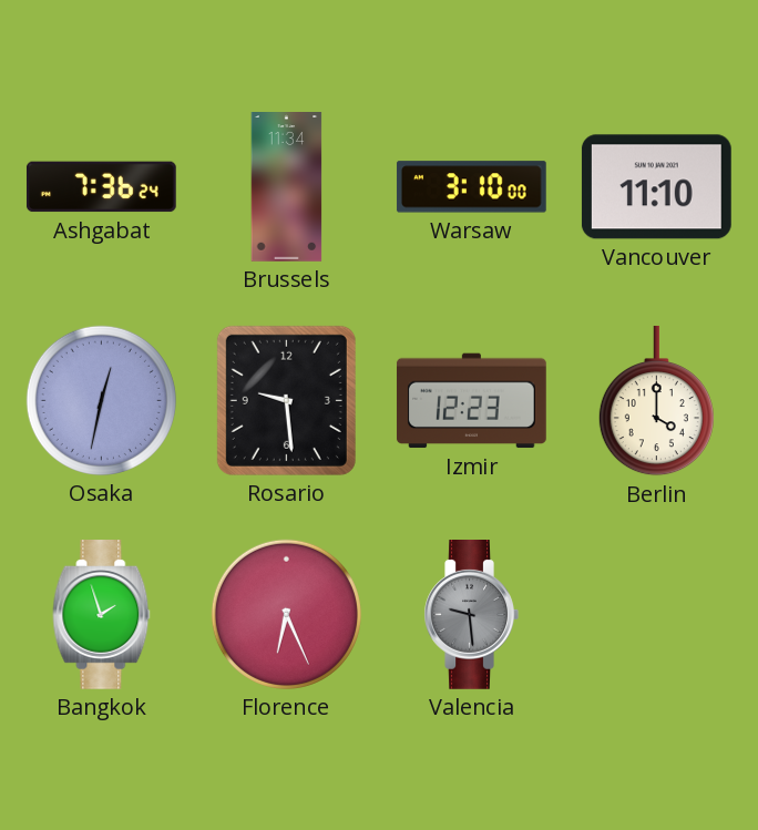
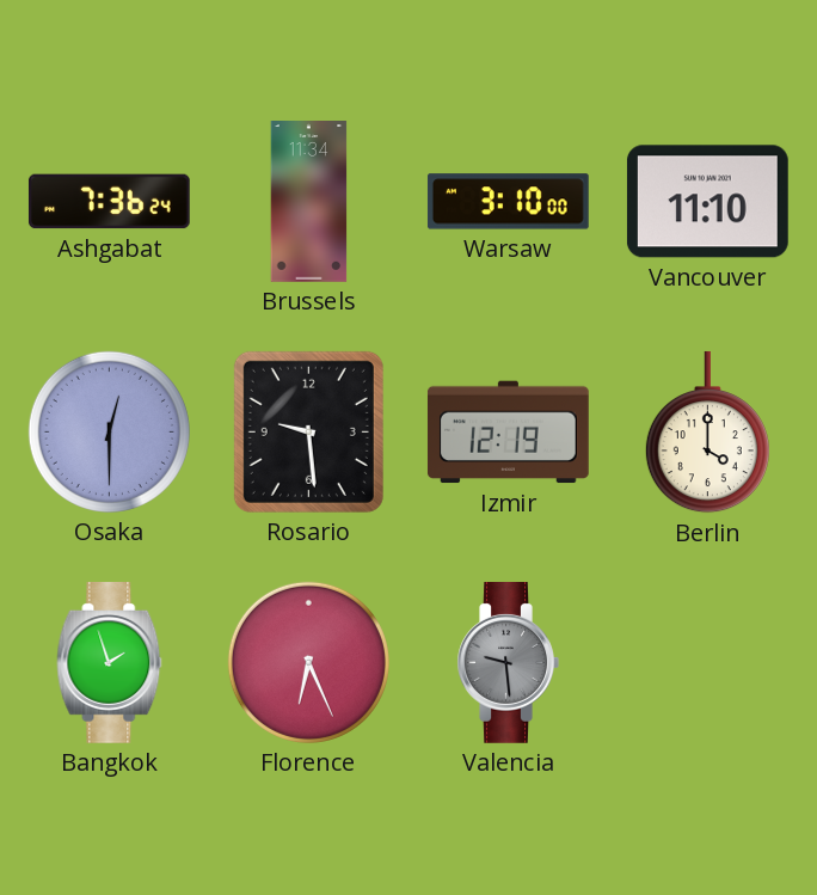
Osaka: 12:32 -> 12:30 (109, 431)
Izmir: 12:23 -> 12:19 (509, 433)
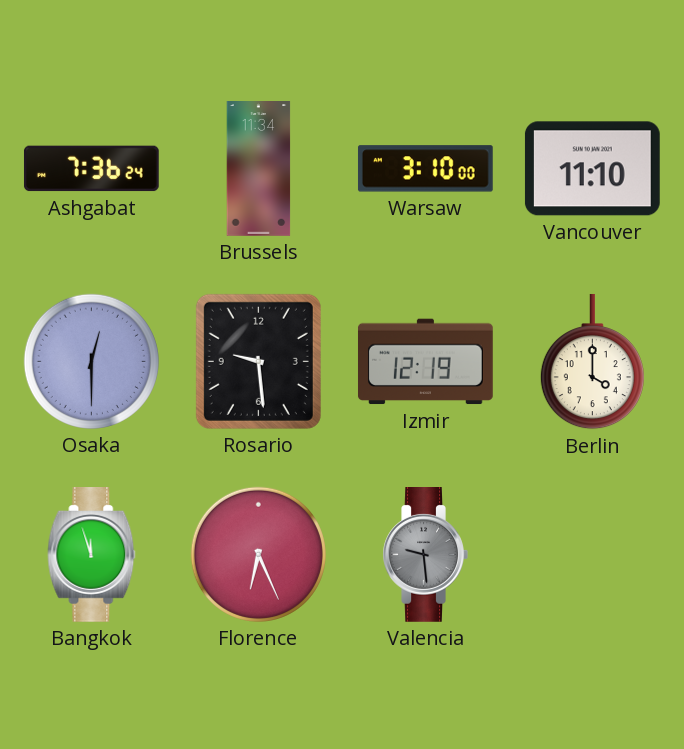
Bangkok: 1:57 -> 11:57 (92, 555)
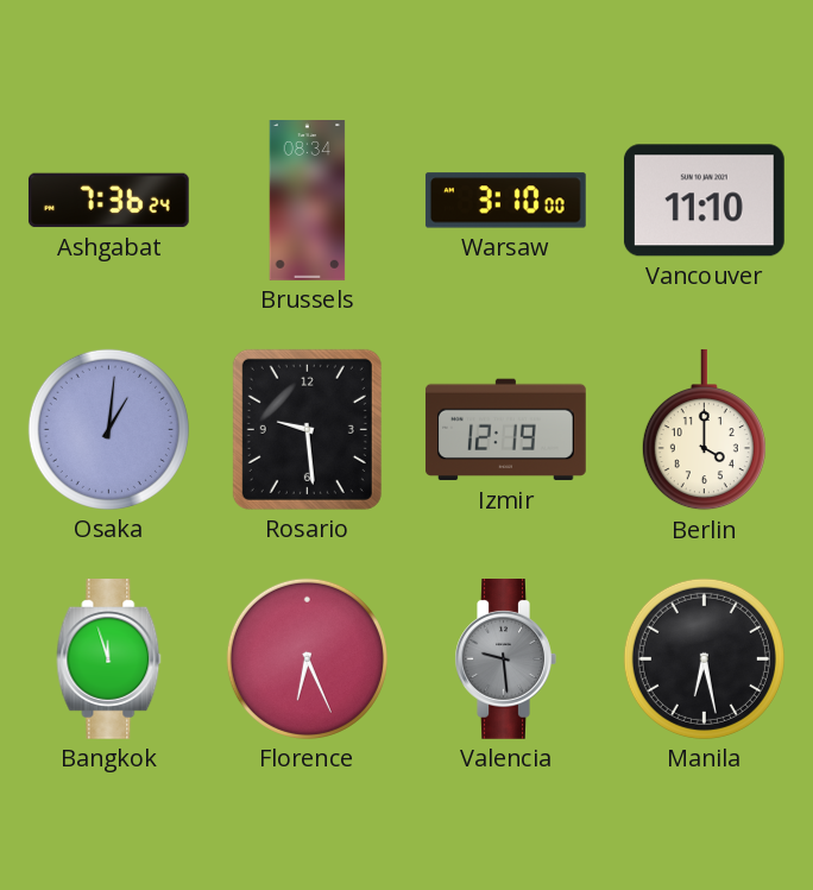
Brussels: 11:34 -> 08:34 (308, 201)
Osaka: 12:30 -> 1:01 (108, 429)
Manila: none -> 6:28 (704, 658)
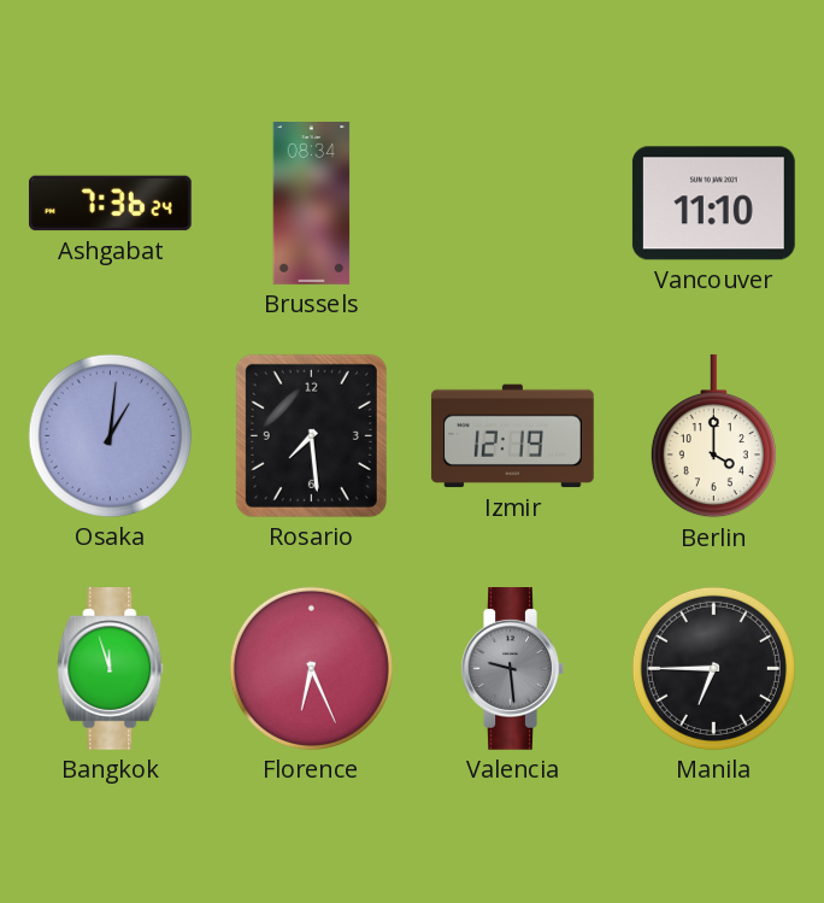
Warsaw: 3:10 -> none (505, 201)
Rosario: 9:29 -> 7:29 (311, 435)
Manila: 6:28 -> 6:45 (713, 668)
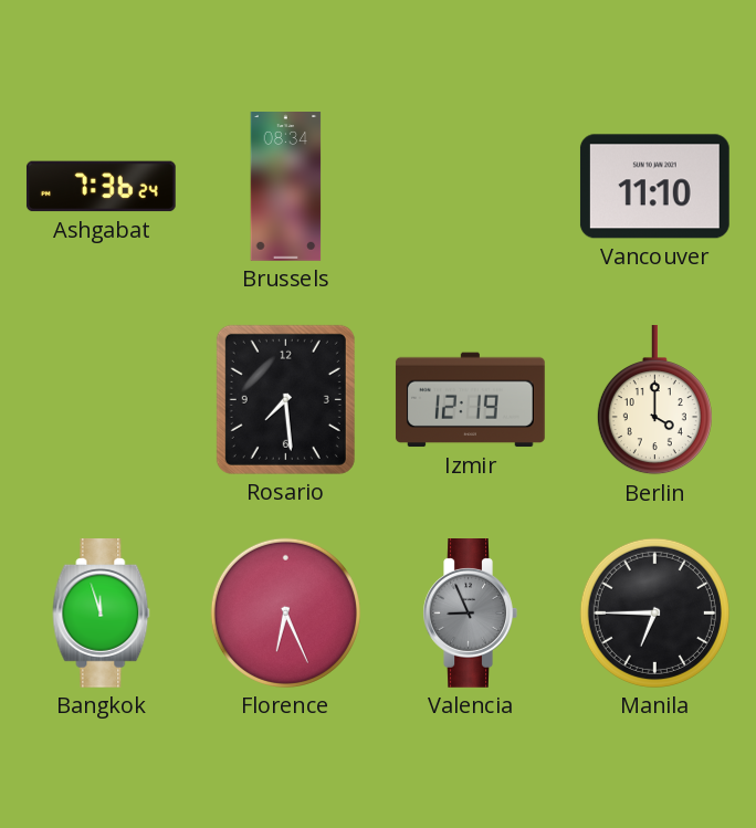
Osaka: 1:01 -> none (110, 435)
Valencia: 9:29 -> 8:56 (470, 614)
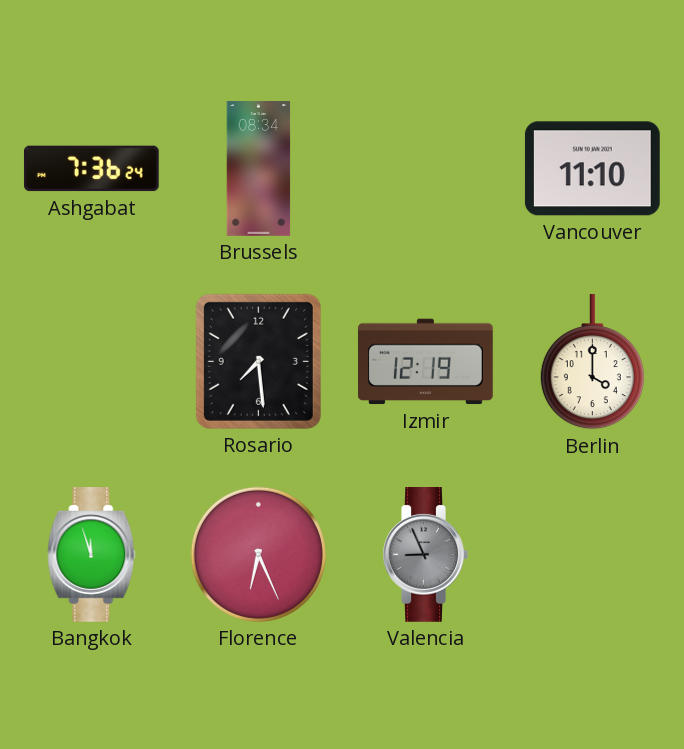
Manila: 6:45 -> none (654, 612)
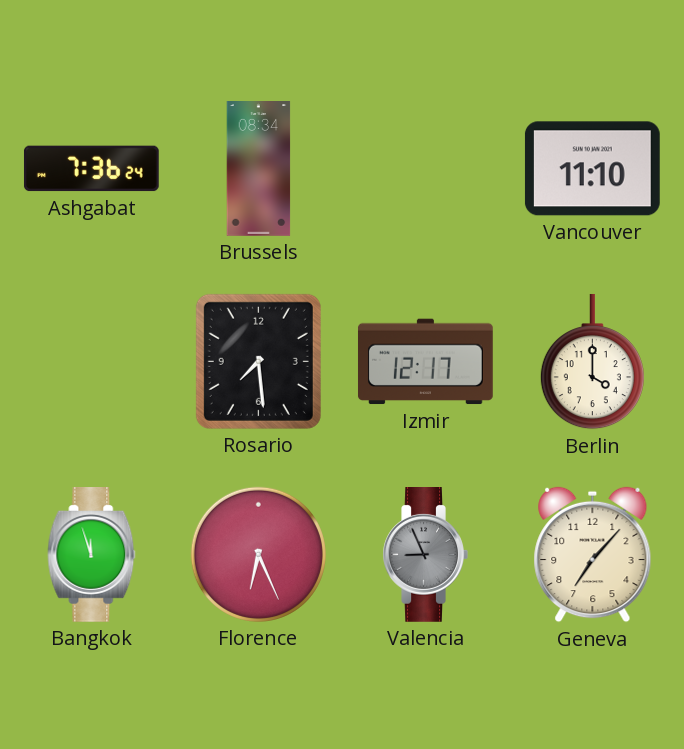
Izmir: 12:19 -> 12:17 (426, 362)
Geneva: none -> 7:07 (593, 555)
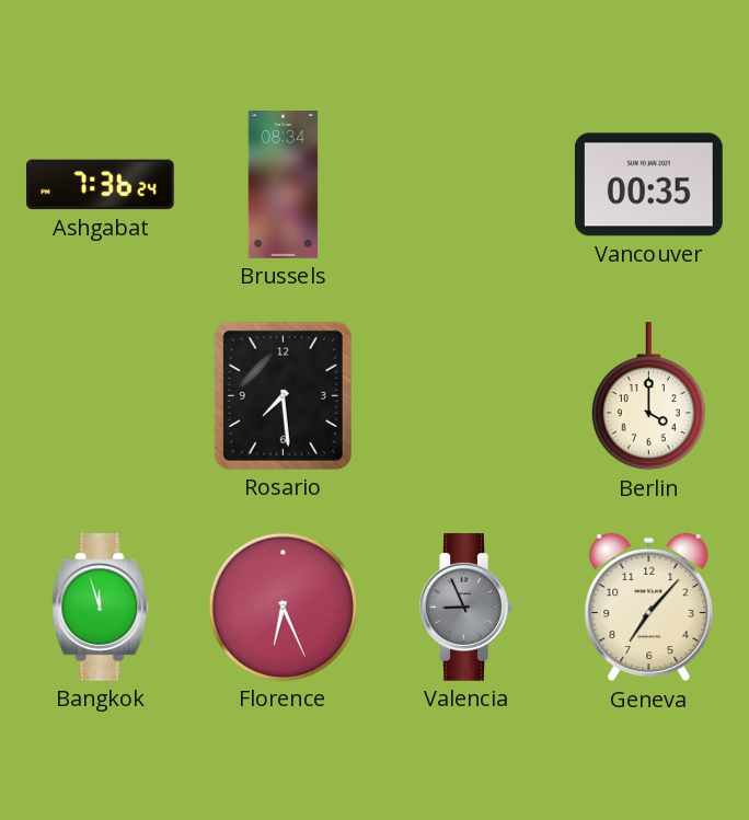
Vancouver: 11:10 -> 00:35 (648, 185)
Izmir: 12:17 -> none (426, 362)
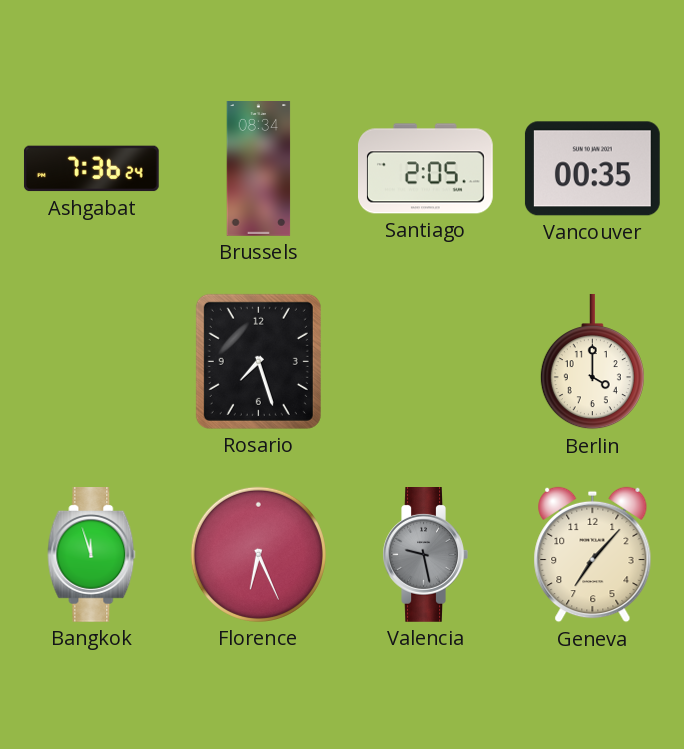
Santiago: none -> 2:05 (426, 169)
Rosario: 7:29 -> 7:27 (258, 361)
Valencia: 8:56 -> 9:28 (425, 555)
